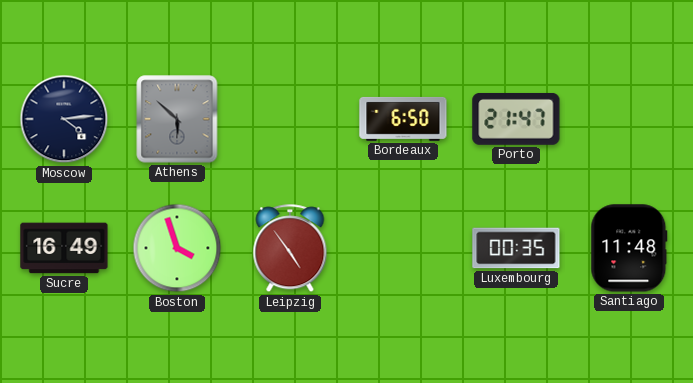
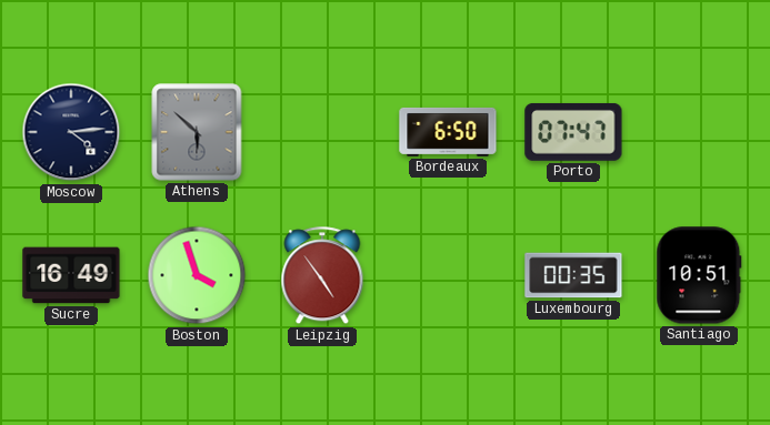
Porto: 21:47 -> 07:47 (573, 132)
Santiago: 11:48 -> 10:51 (699, 275)
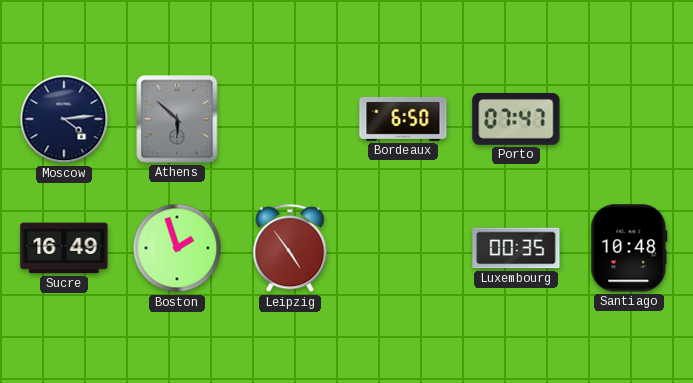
Boston: 3:57 -> 1:57 (177, 248)
Santiago: 10:51 -> 10:48 (629, 248)
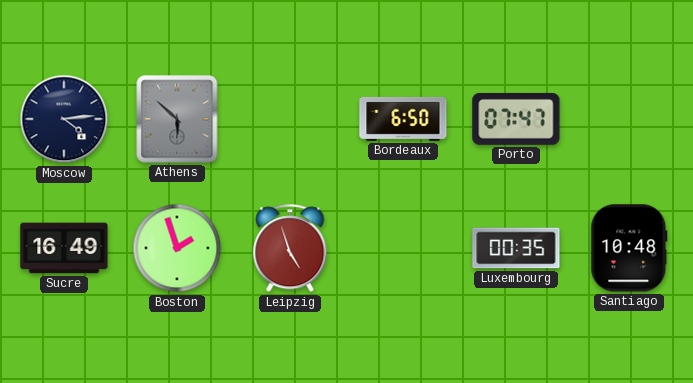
Leipzig: 4:54 -> 4:57 (290, 249)
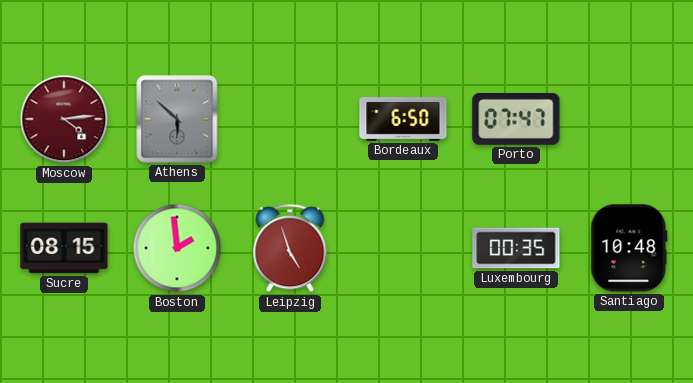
Moscow dial: navy -> burgundy (64, 119)
Sucre: 16:49 -> 08:15 (64, 248)
Boston: 1:57 -> 1:59 (177, 248)
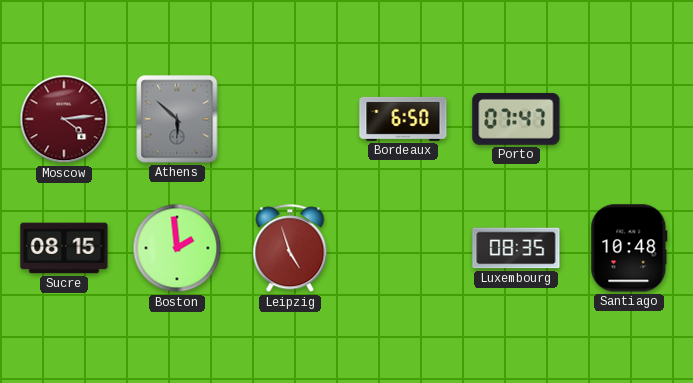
Luxembourg: 00:35 -> 08:35 (516, 248)
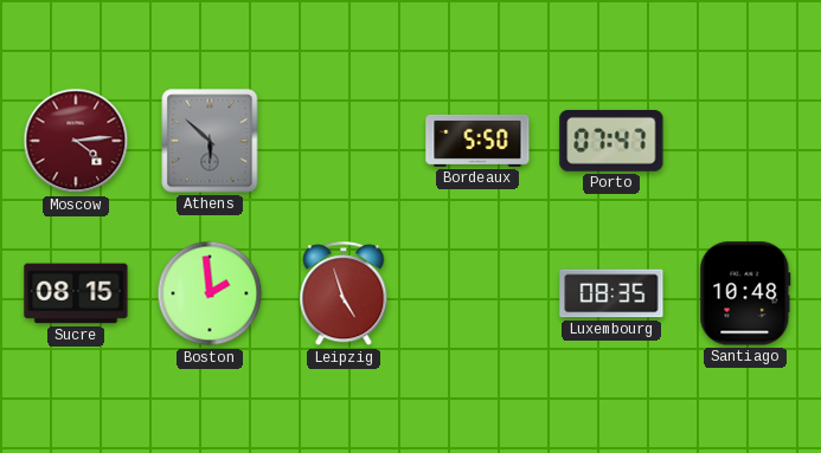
Bordeaux: 6:50 -> 5:50 (477, 141)
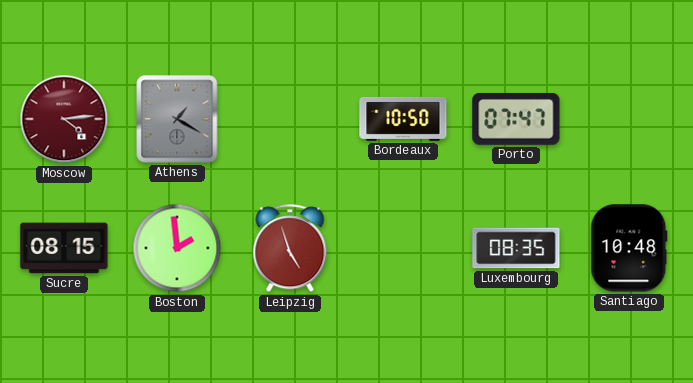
Athens: 5:52 -> 1:20 (177, 119)
Bordeaux: 5:50 -> 10:50 (403, 119)
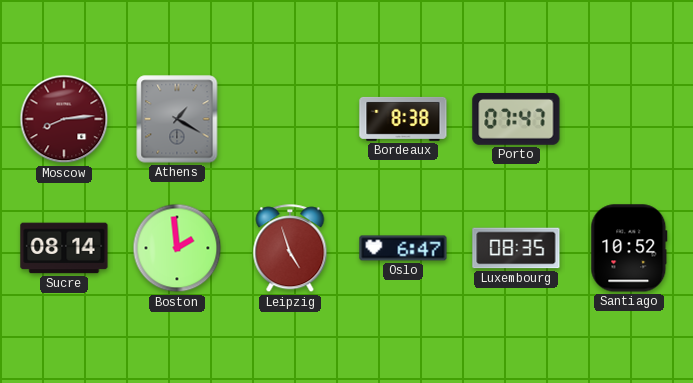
Moscow: 4:14 -> 8:14 (64, 119)
Bordeaux: 10:50 -> 8:38 (403, 119)
Sucre: 08:15 -> 08:14 (64, 248)
Oslo: none -> 6:47 (403, 248)
Santiago: 10:48 -> 10:52 (629, 248)
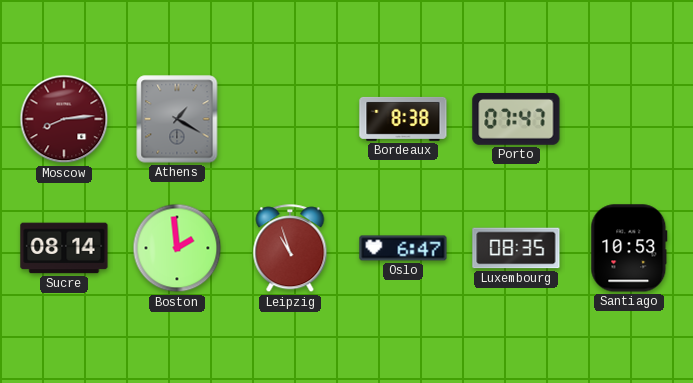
Leipzig: 4:57 -> 10:57 (290, 249)
Santiago: 10:52 -> 10:53 (629, 248)
